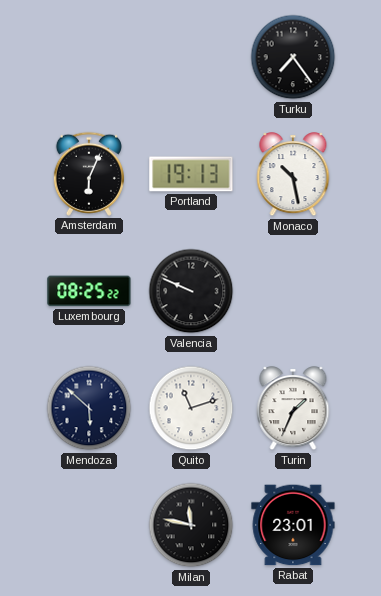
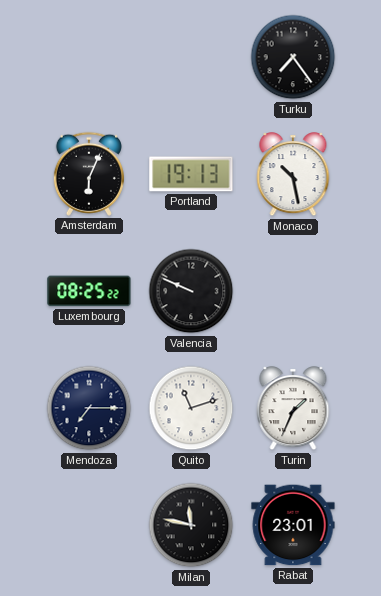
Mendoza: 5:52 -> 7:15 (89, 408)
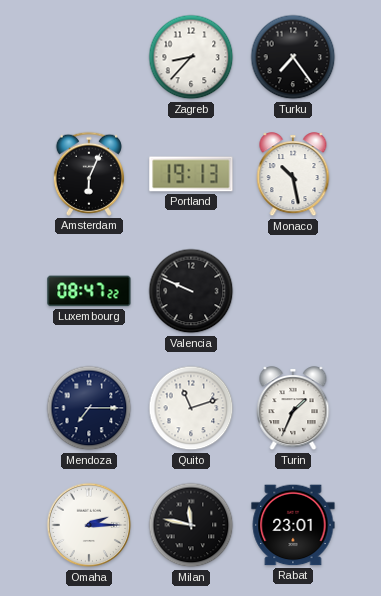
Zagreb: none -> 8:37 (191, 57)
Luxembourg: 08:25 -> 08:47 (89, 291)
Omaha: none -> 2:15 (89, 525)
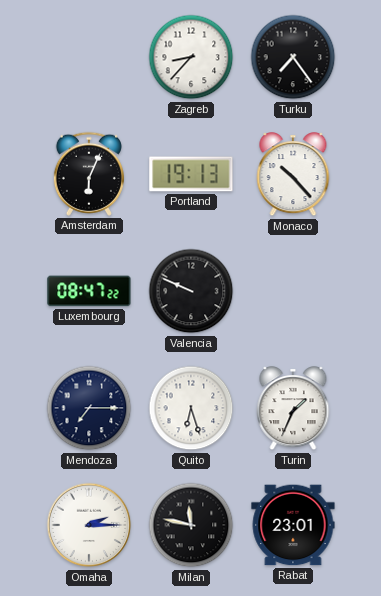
Monaco: 10:28 -> 10:23 (293, 175)
Quito: 11:12 -> 6:27 (191, 408)
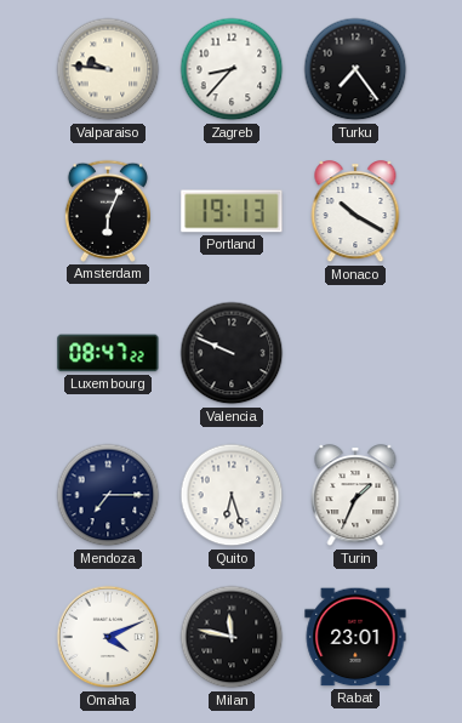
Valparaiso: none -> 9:46 (108, 69)
Monaco: 10:23 -> 10:20 (355, 212)
Omaha: 2:15 -> 4:11 (108, 637)
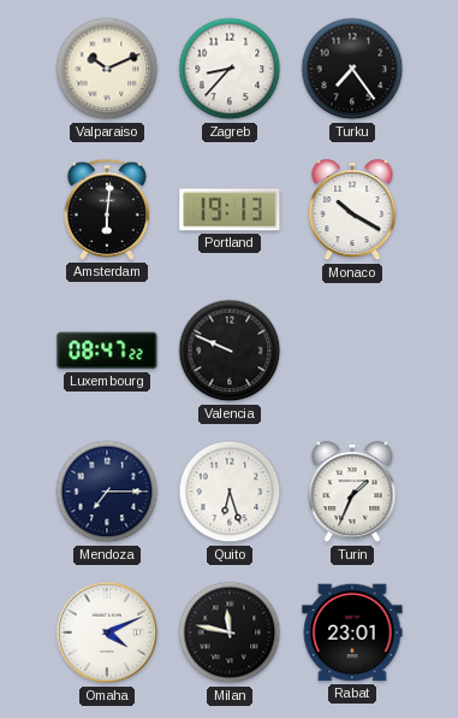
Valparaiso: 9:46 -> 10:11 (107, 69)
Amsterdam: 6:04 -> 6:01 (107, 210)
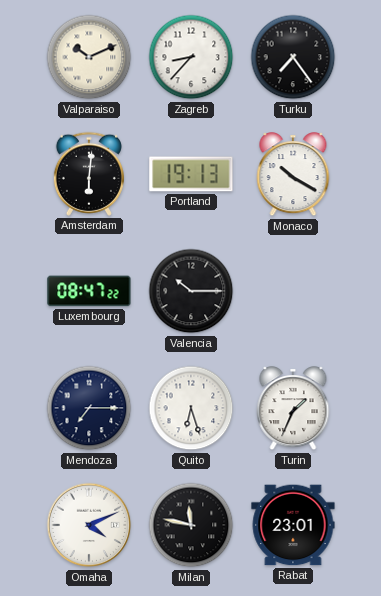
Valencia: 9:49 -> 10:15 (191, 291)
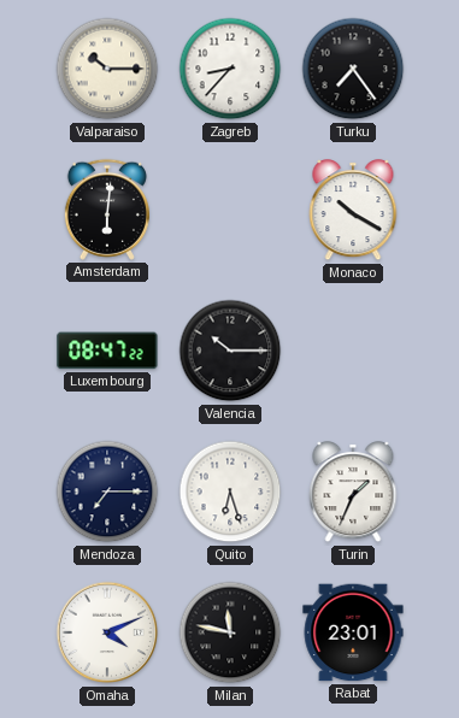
Valparaiso: 10:11 -> 10:15 (107, 69)
Portland: 19:13 -> none (191, 174)
